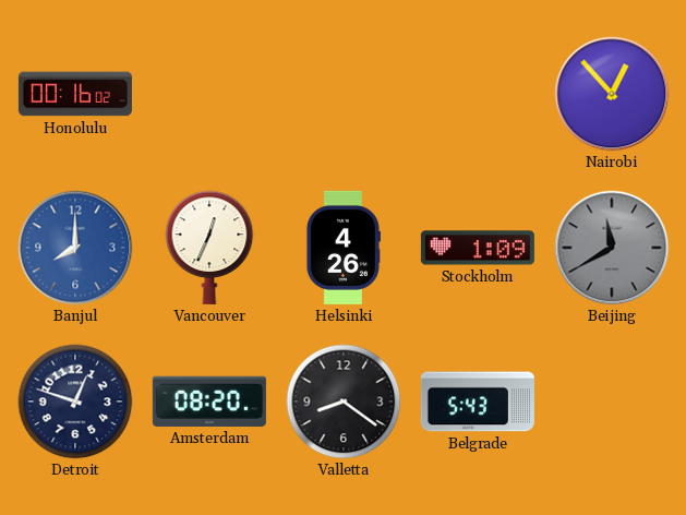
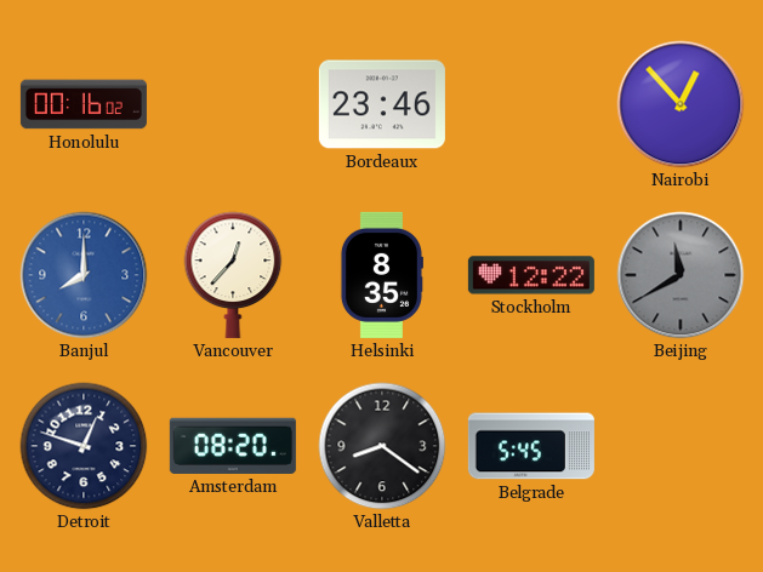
Bordeaux: none -> 23:46 (382, 104)
Vancouver: 12:34 -> 12:37 (233, 275)
Helsinki: 4:26 -> 8:35 (381, 275)
Stockholm: 1:09 -> 12:22 (531, 275)
Belgrade: 5:43 -> 5:45 (531, 446)
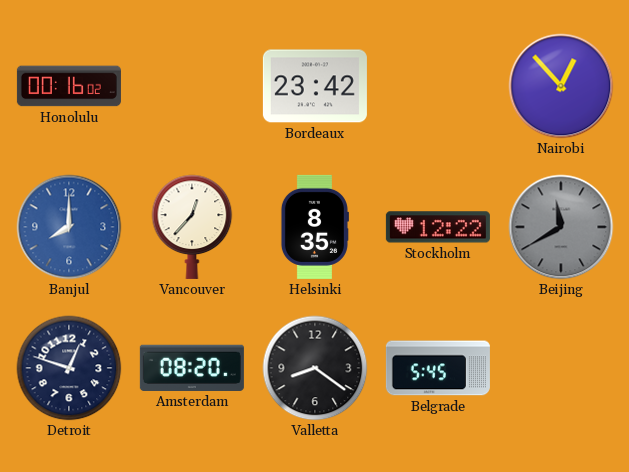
Bordeaux: 23:46 -> 23:42 (315, 86)
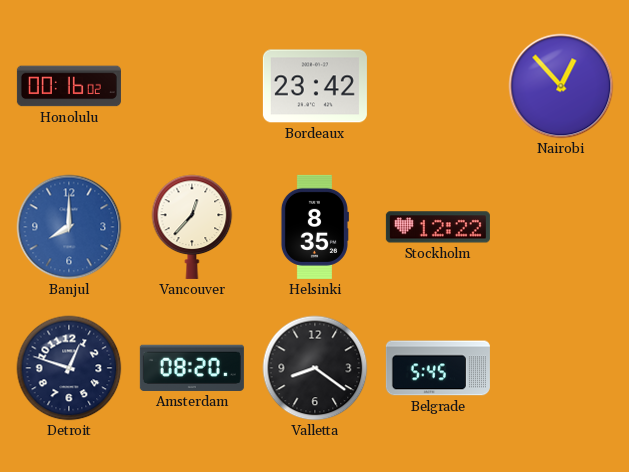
Beijing: 11:40 -> none (561, 227)
